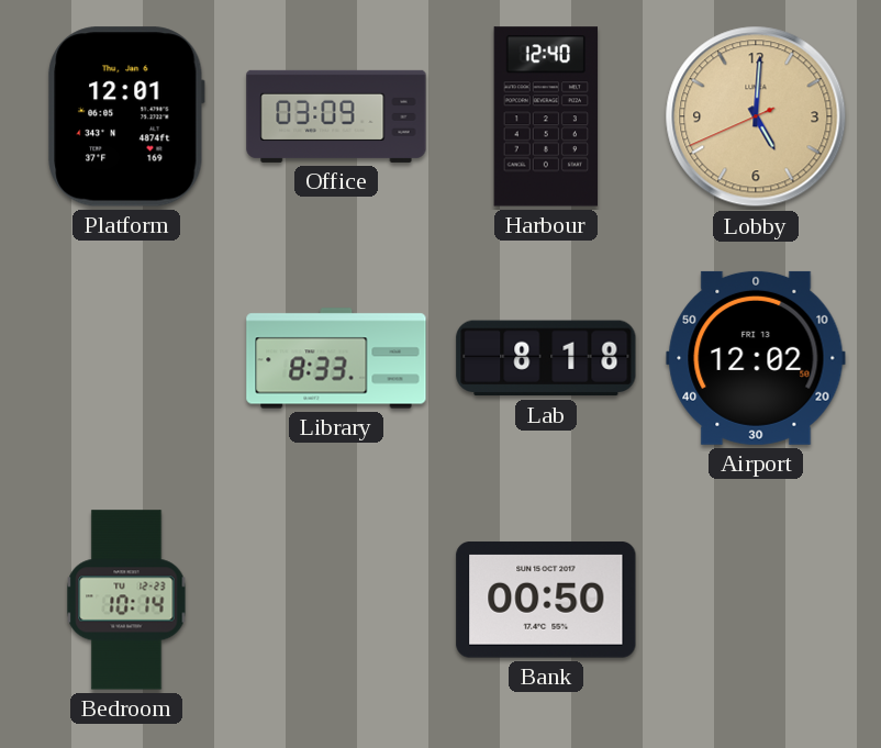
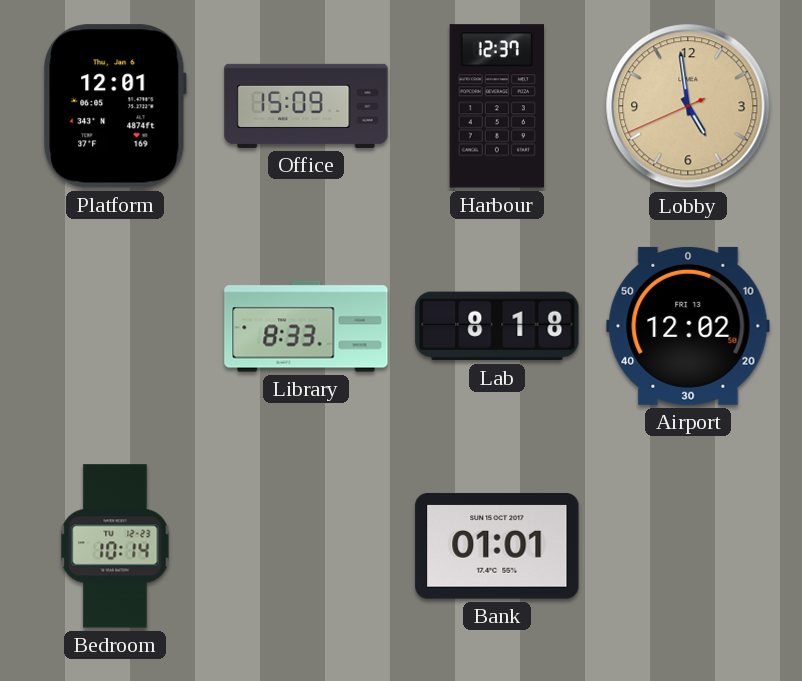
Office: 03:09 -> 15:09 (306, 106)
Harbour: 12:40 -> 12:37 (496, 106)
Lobby: 5:00 -> 4:58 (688, 106)
Bank: 00:50 -> 01:01 (497, 546)
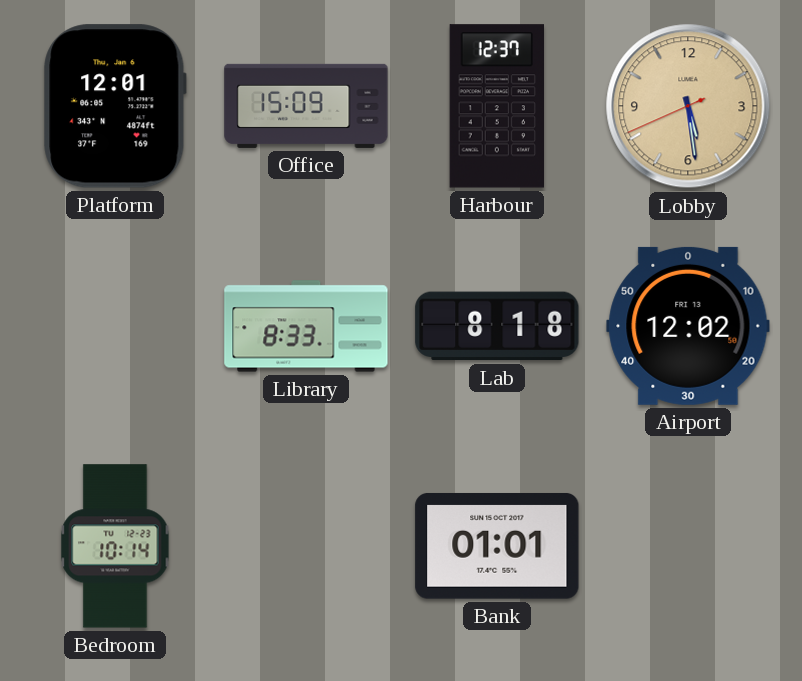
Lobby: 4:58 -> 5:28 (688, 106)
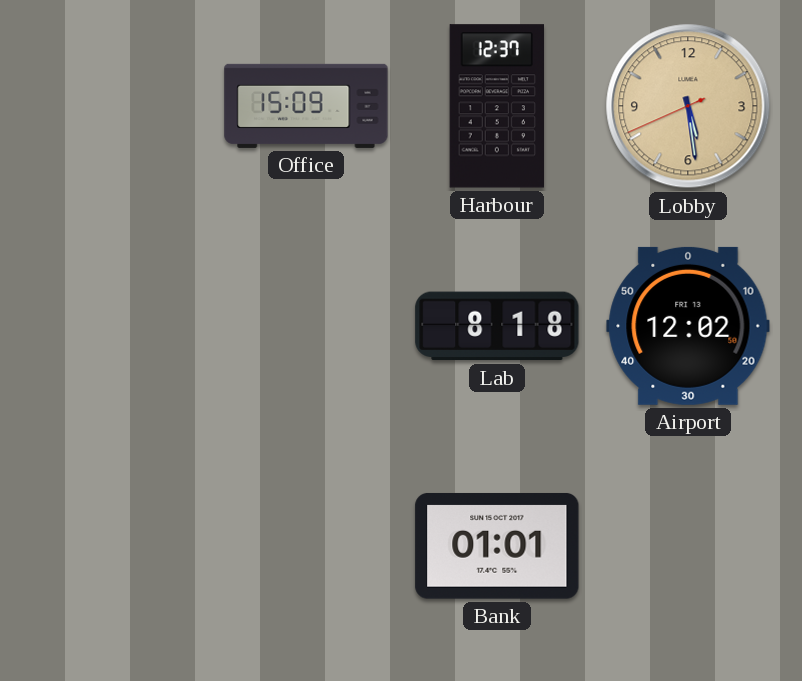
Platform: 12:01 -> none (115, 106)
Library: 8:33 -> none (306, 326)
Bedroom: 10:14 -> none (115, 546)
